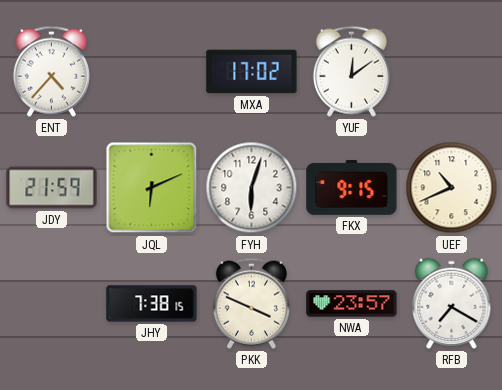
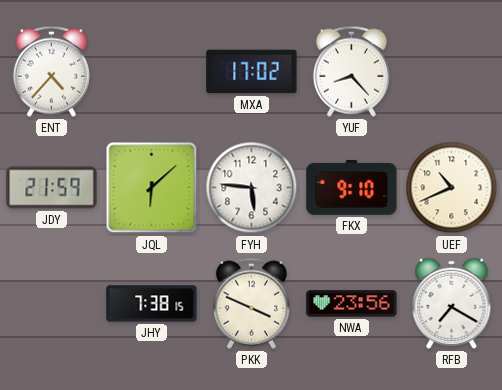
YUF: 12:09 -> 8:23 (351, 71)
JQL: 6:11 -> 6:08 (152, 188)
FYH: 6:03 -> 5:46 (252, 188)
FKX: 9:15 -> 9:10 (352, 187)
NWA: 23:57 -> 23:56 (352, 304)
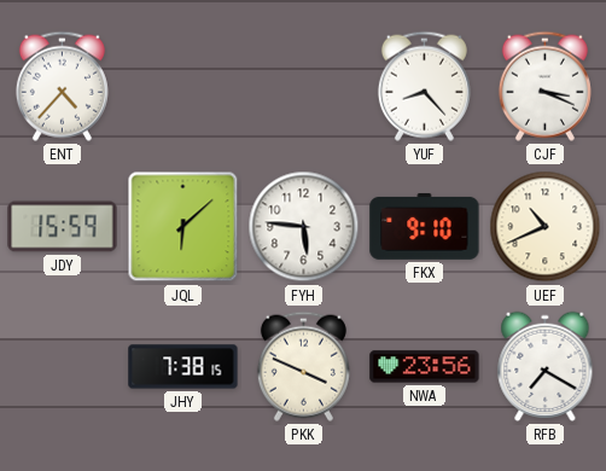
MXA: 17:02 -> none (252, 72)
CJF: none -> 3:19 (544, 86)
JDY: 21:59 -> 15:59 (63, 227)
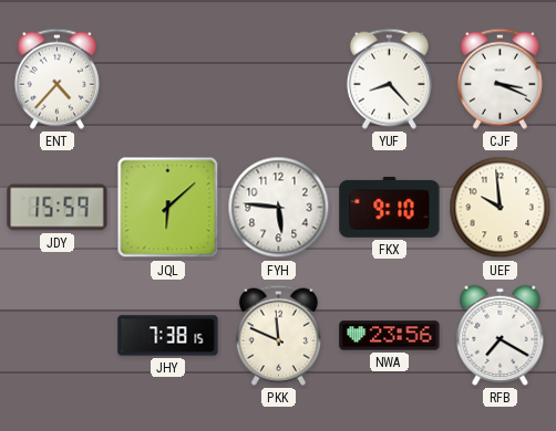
UEF: 10:41 -> 9:59 (501, 208)
PKK: 3:49 -> 11:49 (278, 335)
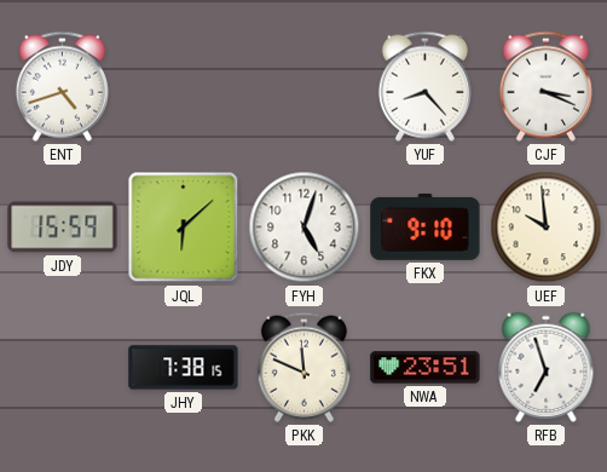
ENT: 4:37 -> 4:42 (62, 86)
FYH: 5:46 -> 5:03 (305, 228)
NWA: 23:56 -> 23:51 (426, 368)
RFB: 7:20 -> 6:57 (547, 367)
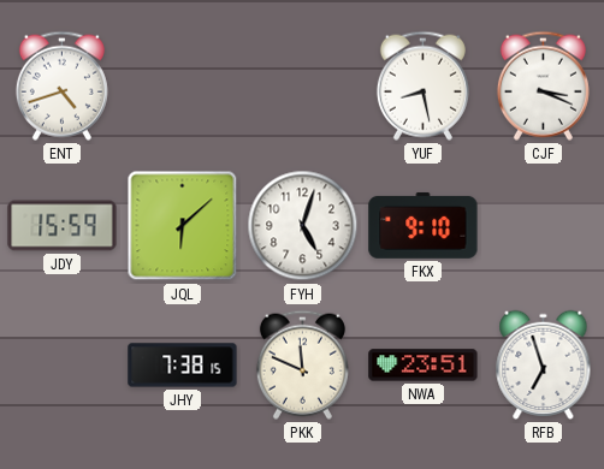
YUF: 8:23 -> 8:28 (422, 85)
UEF: 9:59 -> none (547, 228)
